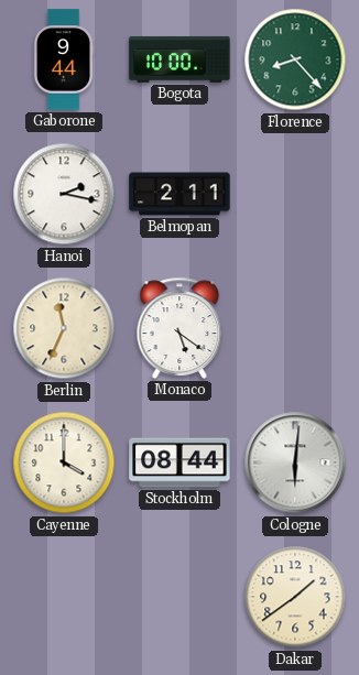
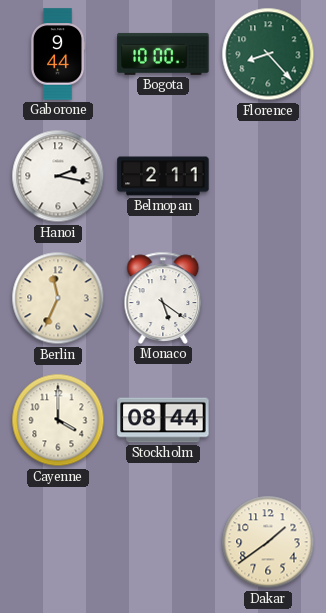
Cologne: 6:01 -> none (295, 462)
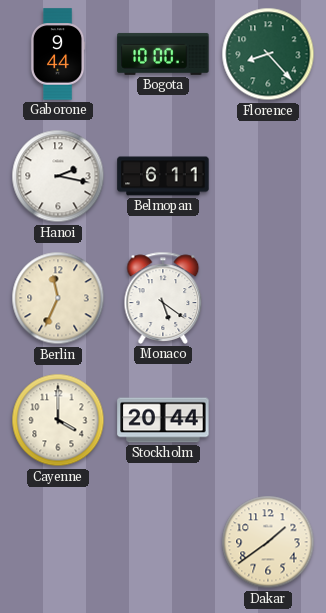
Belmopan: 2:11 -> 6:11 (163, 176)
Stockholm: 08:44 -> 20:44 (163, 420)
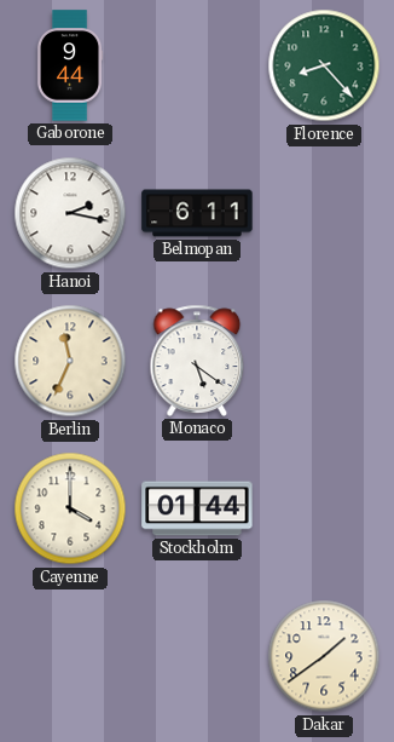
Bogota: 10:00 -> none (163, 54)
Stockholm: 20:44 -> 01:44 (197, 508)
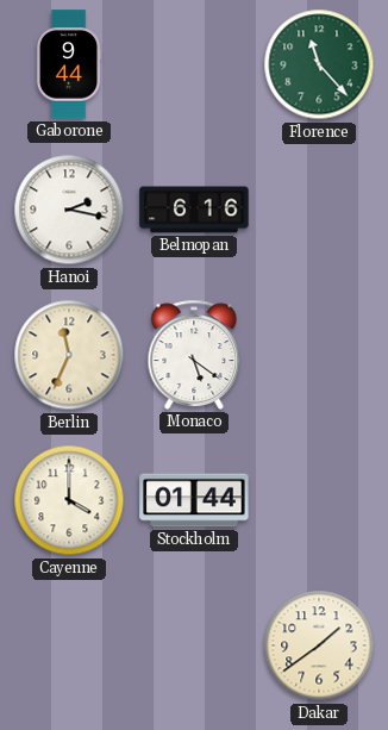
Florence: 8:23 -> 11:23 (319, 64)
Belmopan: 6:11 -> 6:16 (194, 210)
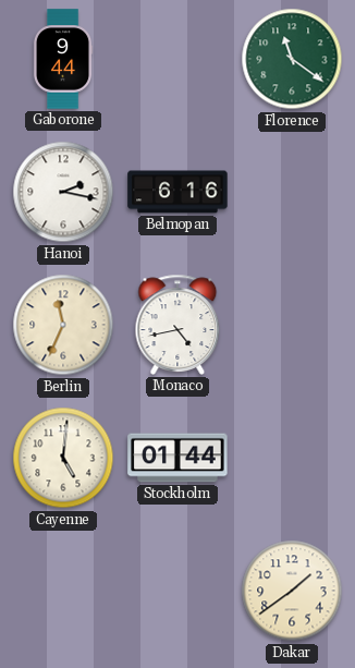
Florence: 11:23 -> 11:21 (292, 59)
Monaco: 5:21 -> 4:43 (177, 325)
Cayenne: 4:00 -> 5:01 (63, 458)
